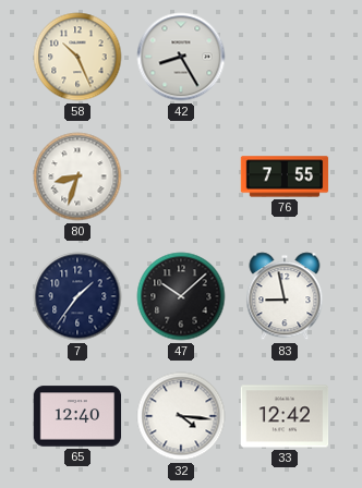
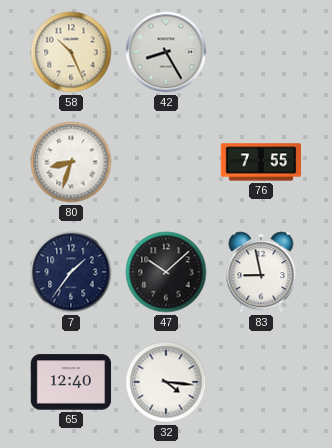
33: 12:42 -> none (285, 416)
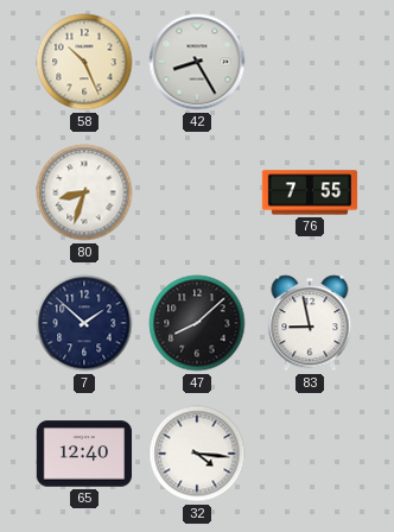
7: 1:36 -> 1:52 (84, 323)
47: 10:08 -> 8:08 (197, 323)
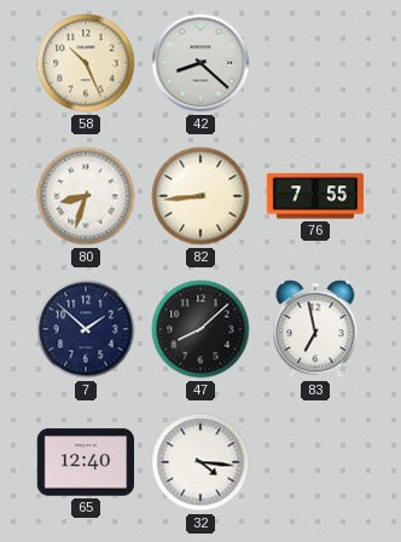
42: 8:25 -> 8:22 (200, 63)
82: none -> 8:44 (200, 196)
83: 8:58 -> 6:58 (315, 329)
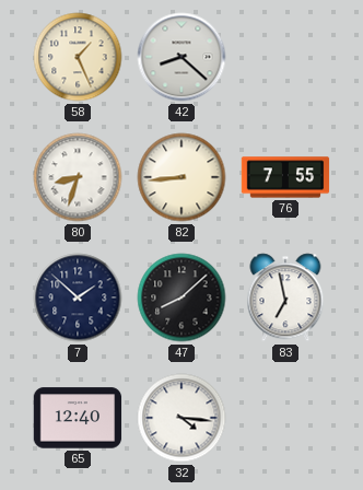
58: 10:26 -> 1:26 (78, 57)
